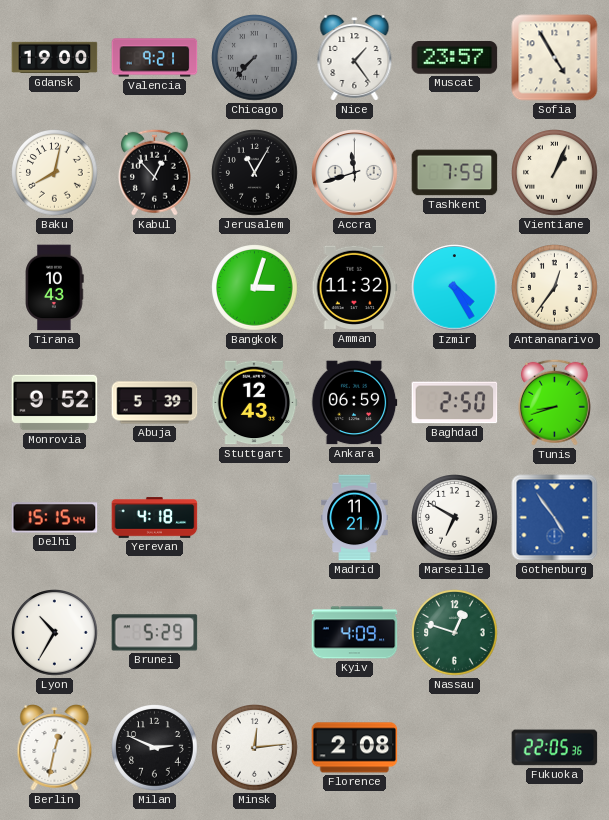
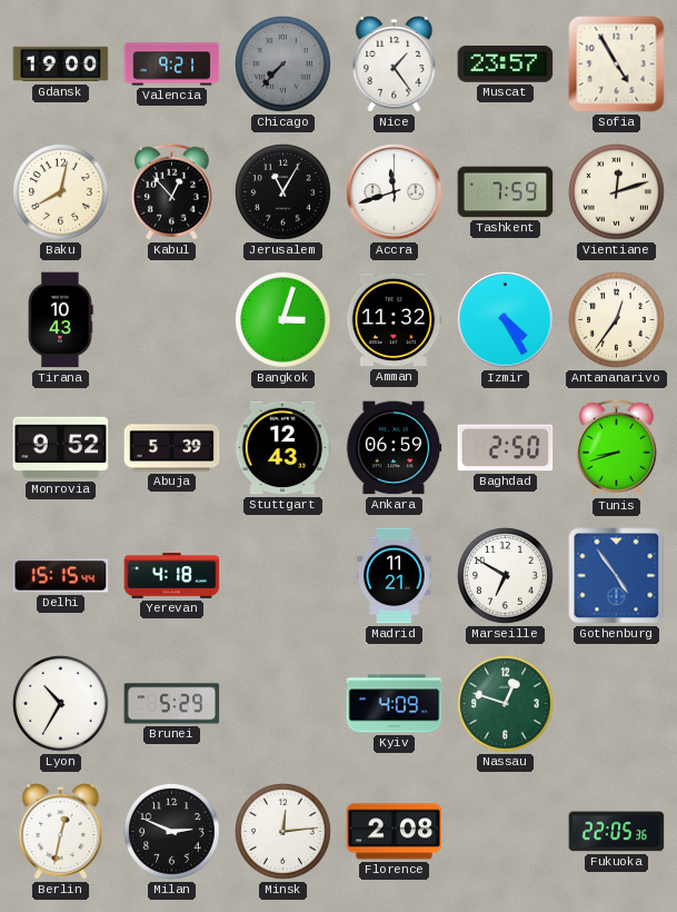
Vientiane: 1:04 -> 12:12 (617, 192)
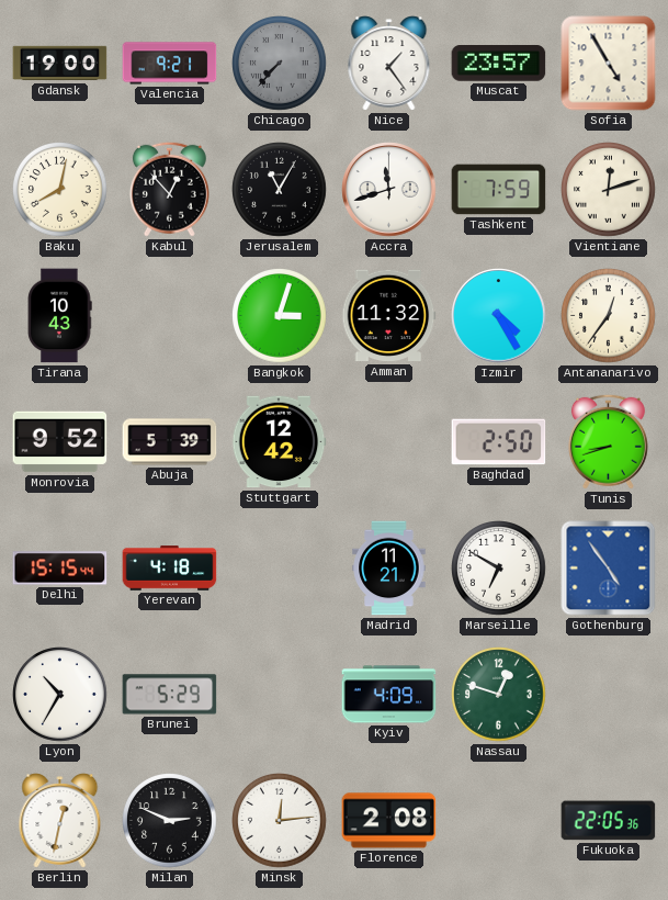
Stuttgart: 12:43 -> 12:42 (279, 442)
Ankara: 06:59 -> none (394, 448)
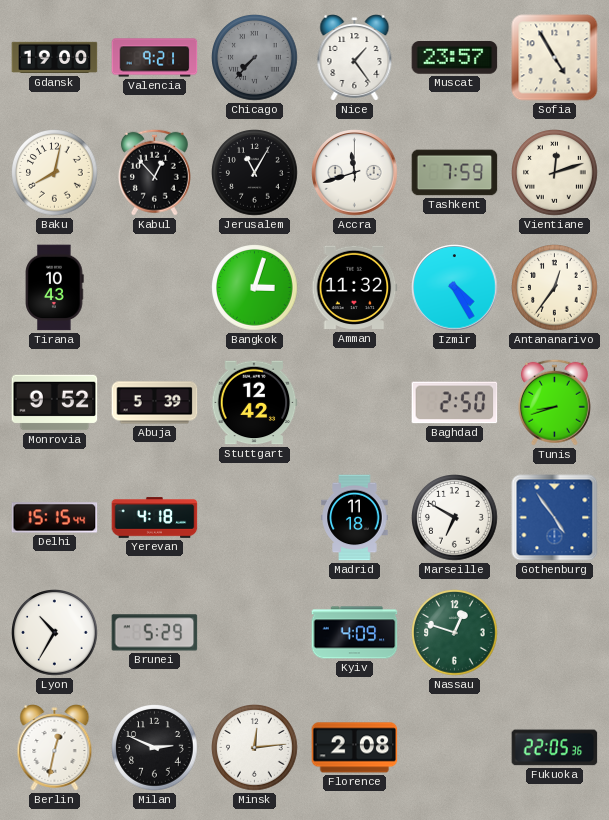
Madrid: 11:21 -> 11:18 (355, 518)
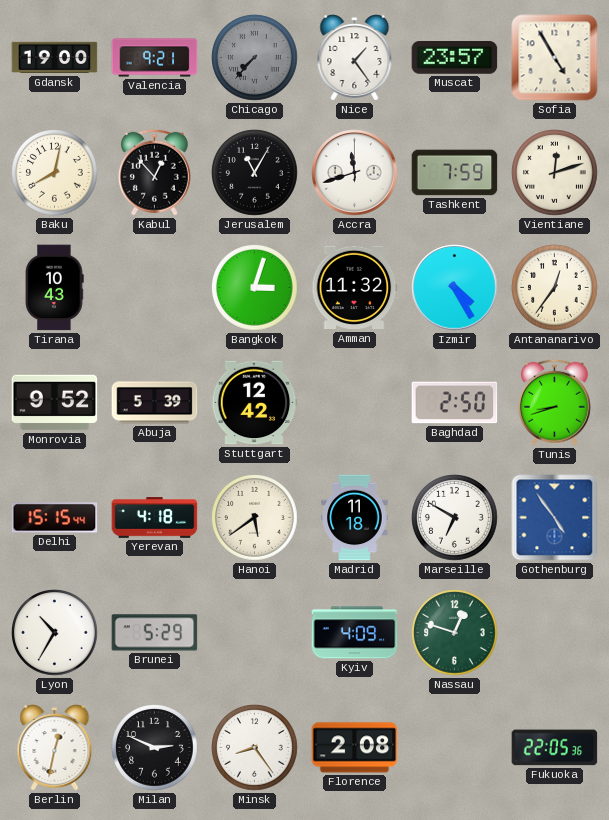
Hanoi: none -> 5:39 (255, 518)
Minsk: 12:14 -> 8:24 (255, 748)
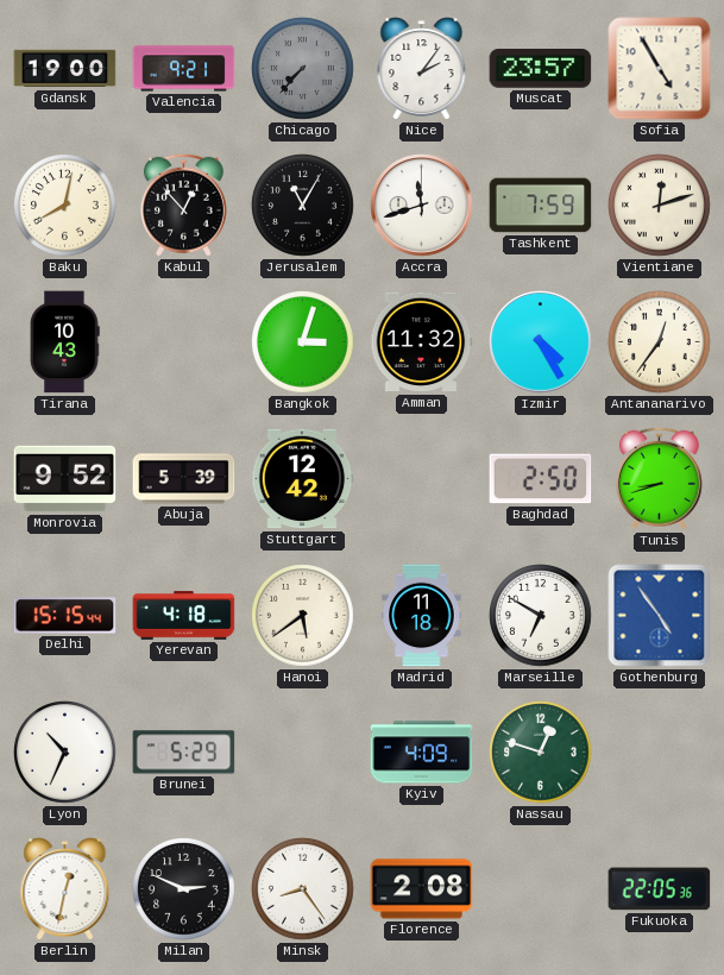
Nice: 1:24 -> 2:06 (422, 69)
Lyon: 10:35 -> 10:34 (65, 753)
